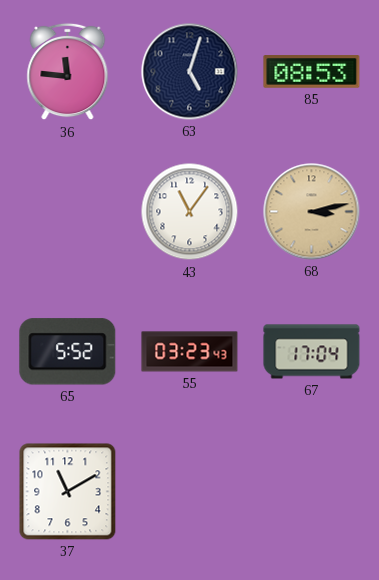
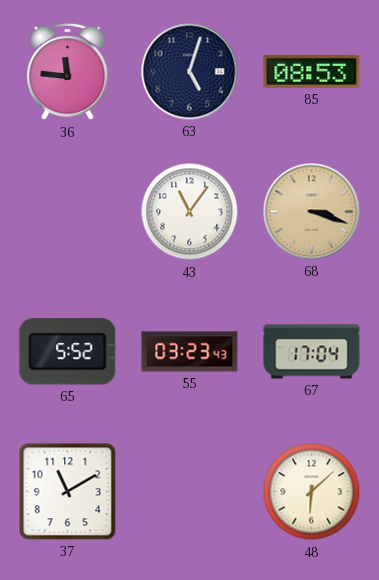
68: 3:13 -> 3:18 (312, 212)
48: none -> 6:08 (312, 492)
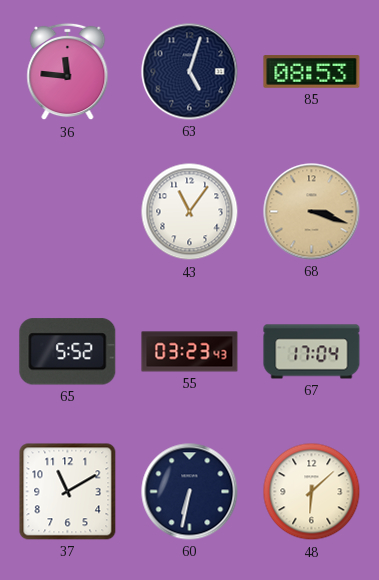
60: none -> 6:32 (190, 492)
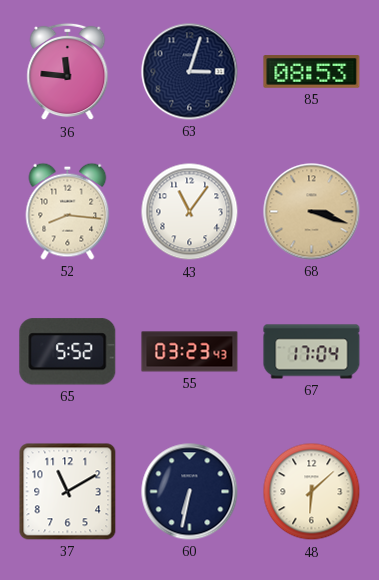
63: 5:03 -> 3:03 (190, 72)
52: none -> 8:16 (68, 211)
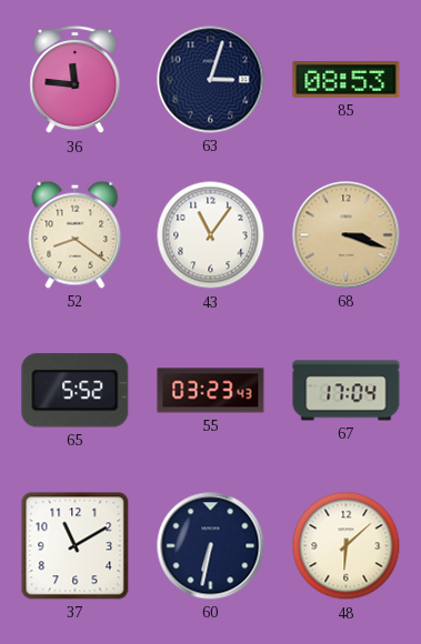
52: 8:16 -> 8:21 (76, 234)
